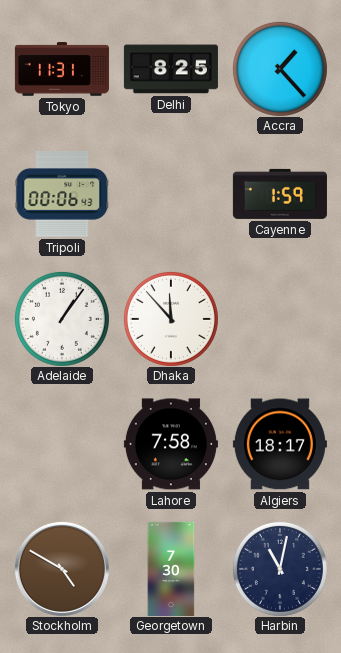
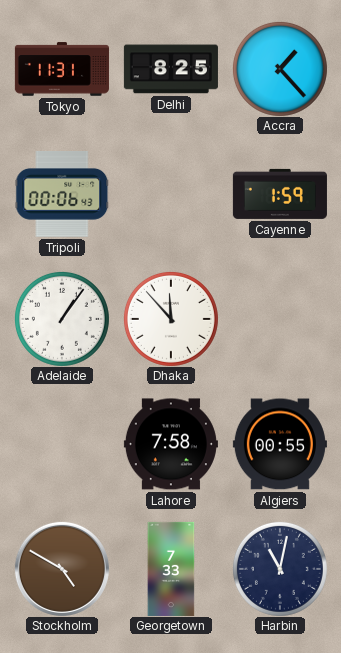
Algiers: 18:17 -> 00:55 (280, 444)
Georgetown: 7:30 -> 7:33 (171, 569)
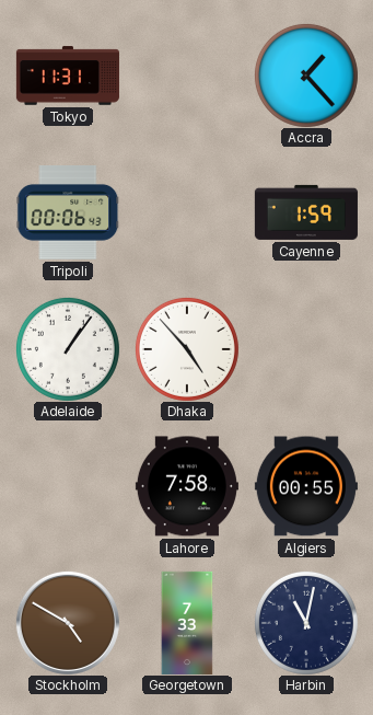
Delhi: 8:25 -> none (171, 69)
Dhaka: 11:53 -> 4:53 (187, 349)
